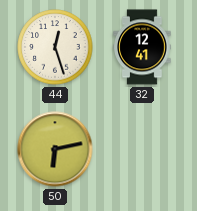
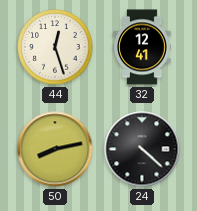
50: 6:13 -> 8:13 (55, 149)
24: none -> 4:22 (142, 149)
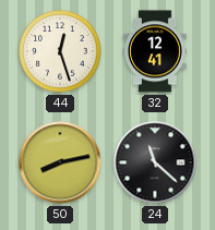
24: 4:22 -> 11:22 (155, 162)
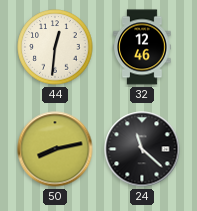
44: 12:27 -> 12:31 (55, 47)
32: 12:41 -> 12:46 (142, 47)
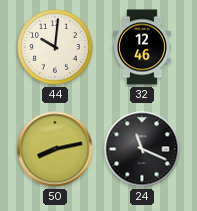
44: 12:31 -> 10:01 (55, 47)
24: 11:22 -> 11:19 (142, 149)
